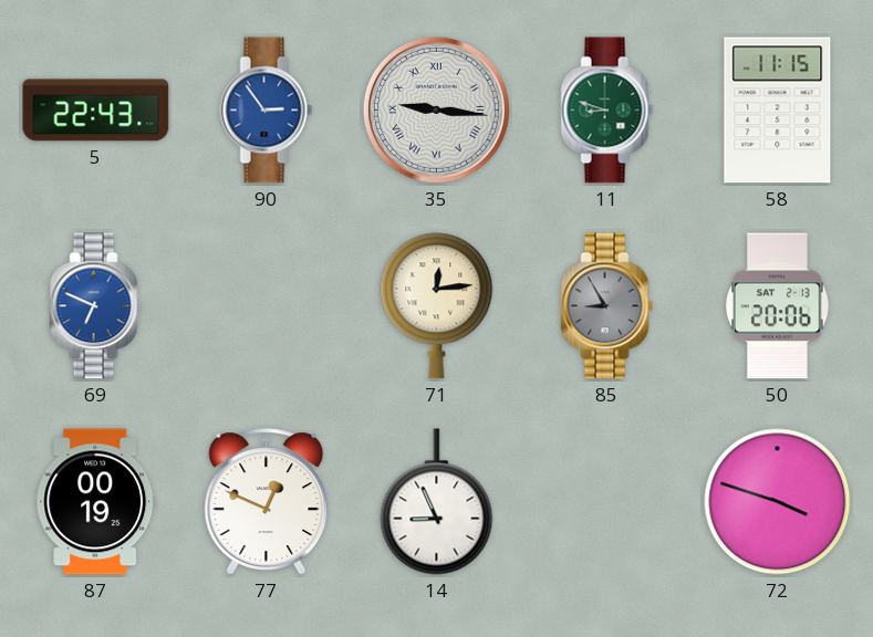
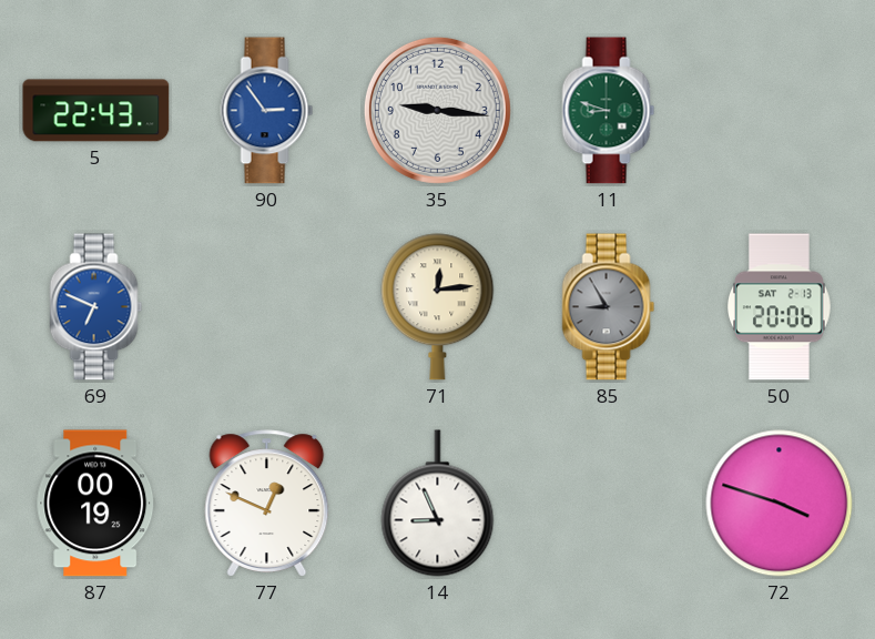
35 numerals: Roman -> Arabic (437, 110)
58: 11:15 -> none (778, 111)
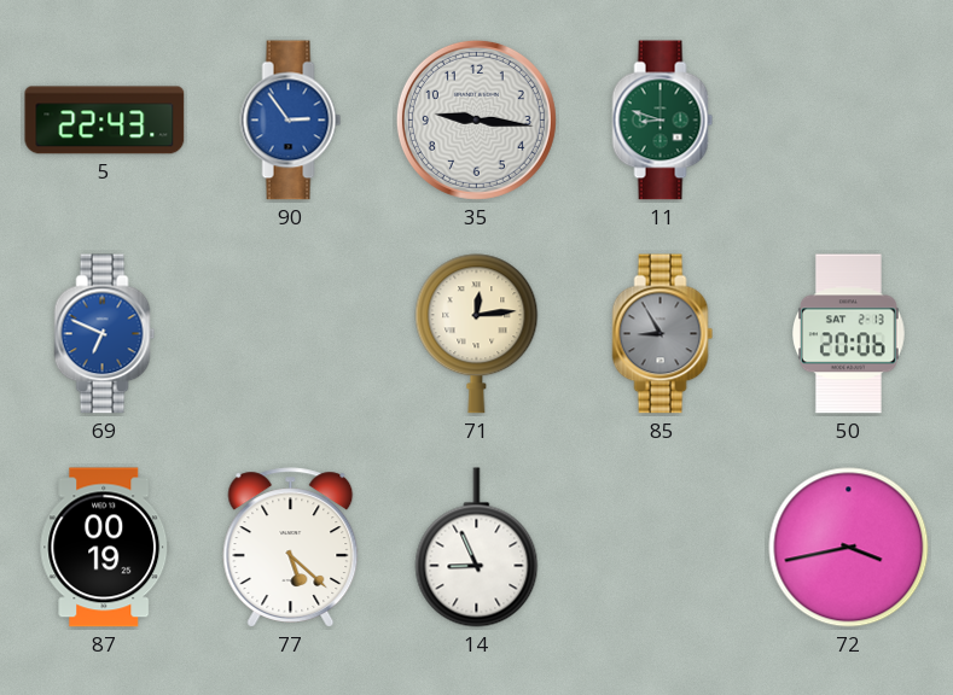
77: 12:49 -> 5:22 (291, 548)
72: 3:48 -> 3:43 (849, 548)
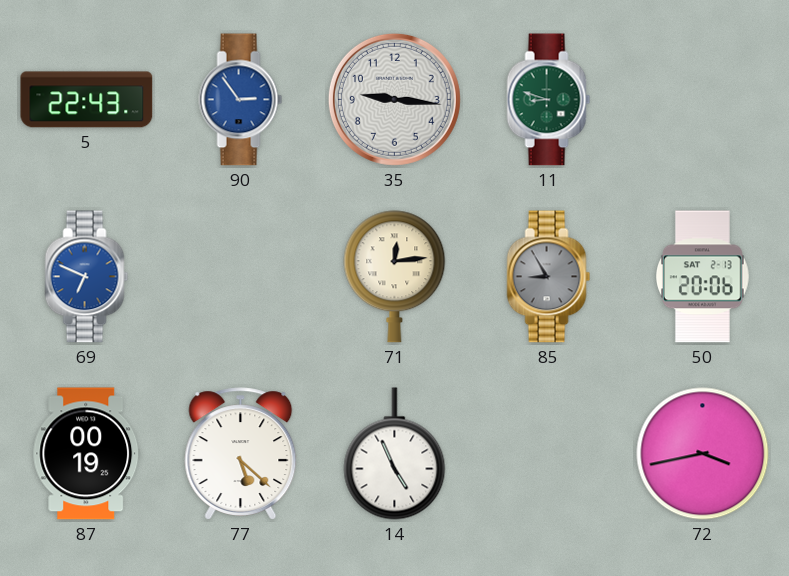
14: 8:56 -> 4:56 (395, 454)
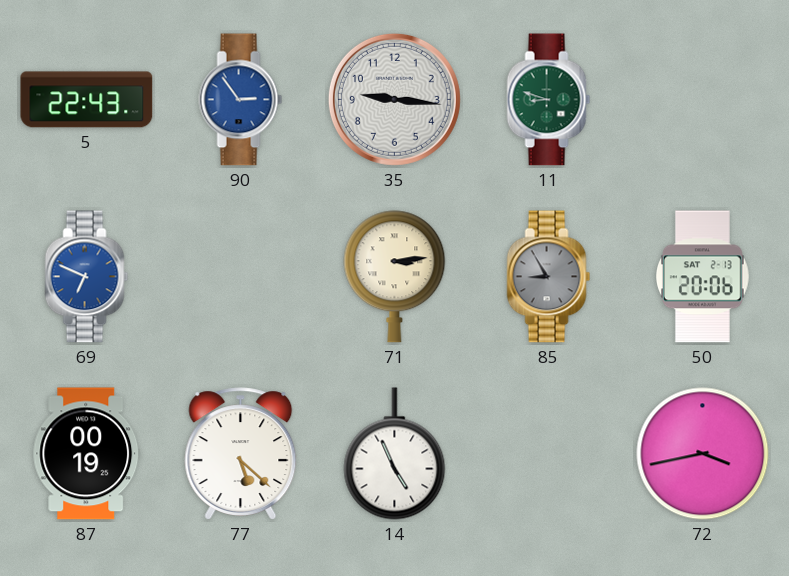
71: 12:14 -> 3:14 (395, 277)
